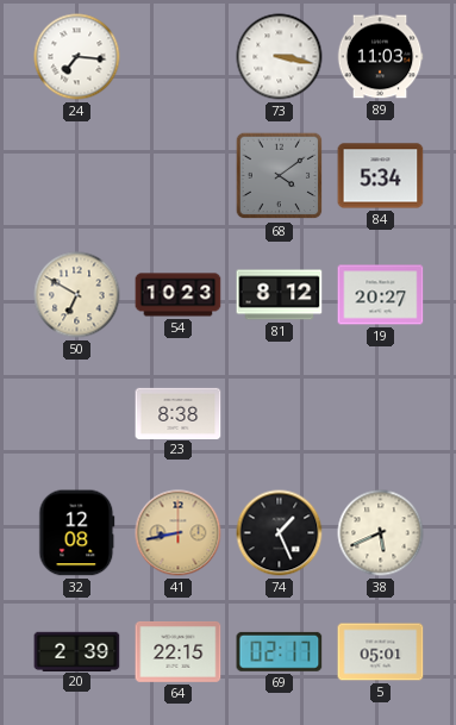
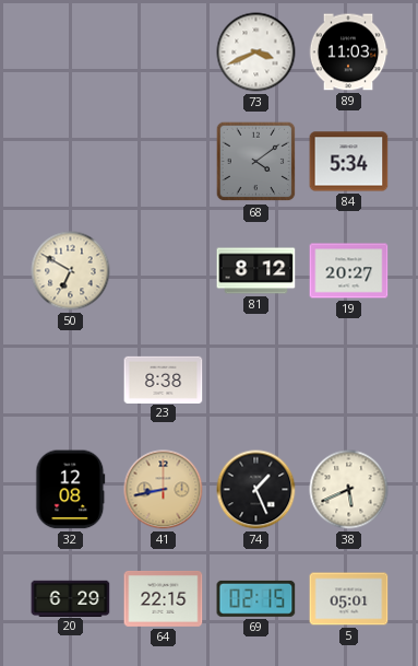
24: 7:16 -> none (77, 57)
73: 3:17 -> 3:41 (256, 52)
54: 10:23 -> none (179, 295)
20: 2:39 -> 6:29 (71, 598)
69: 02:17 -> 02:15 (256, 598)
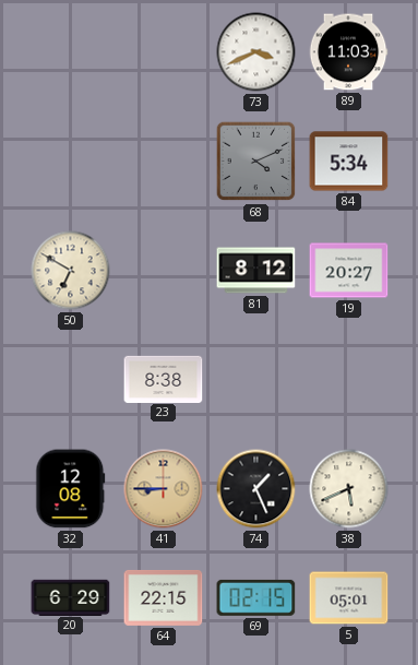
68: 4:09 -> 4:11 (256, 162)
41: 8:43 -> 8:45 (164, 489)
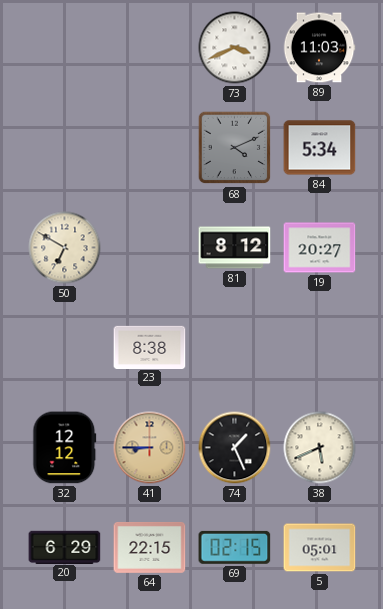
32: 12:08 -> 12:12 (65, 448)
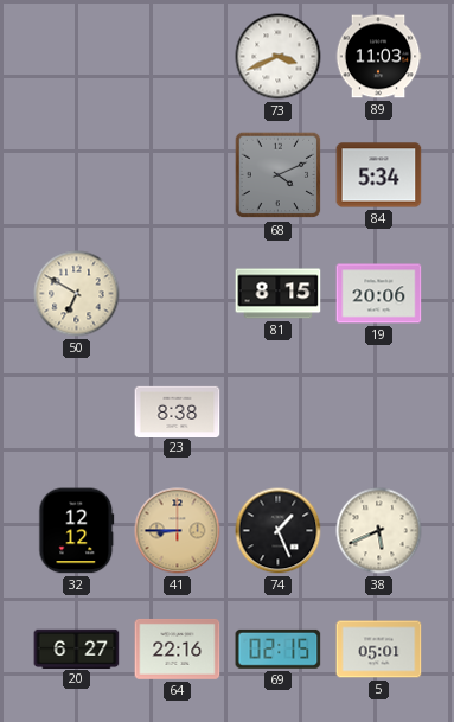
81: 8:12 -> 8:15 (279, 294)
19: 20:27 -> 20:06 (379, 294)
20: 6:29 -> 6:27 (77, 648)
64: 22:15 -> 22:16 (178, 648)
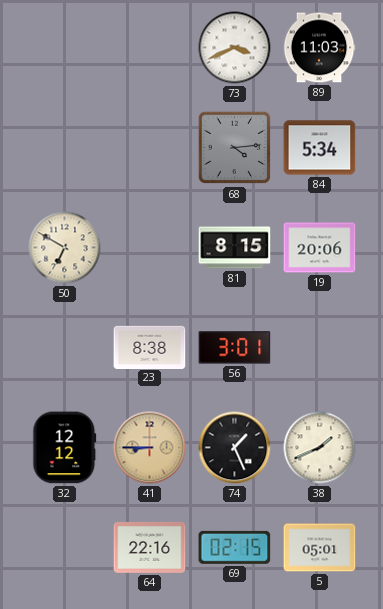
68: 4:11 -> 4:14 (235, 148)
56: none -> 3:01 (235, 348)
38: 5:41 -> 1:41 (320, 448)
20: 6:27 -> none (77, 648)
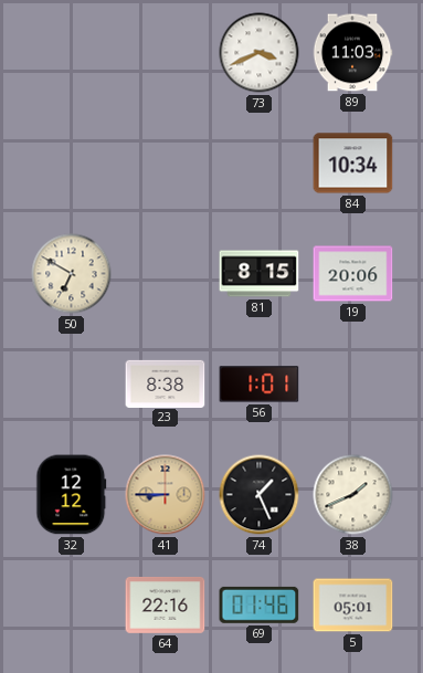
68: 4:14 -> none (235, 148)
84: 5:34 -> 10:34 (353, 164)
56: 3:01 -> 1:01 (260, 385)
69: 02:15 -> 01:46 (260, 604)
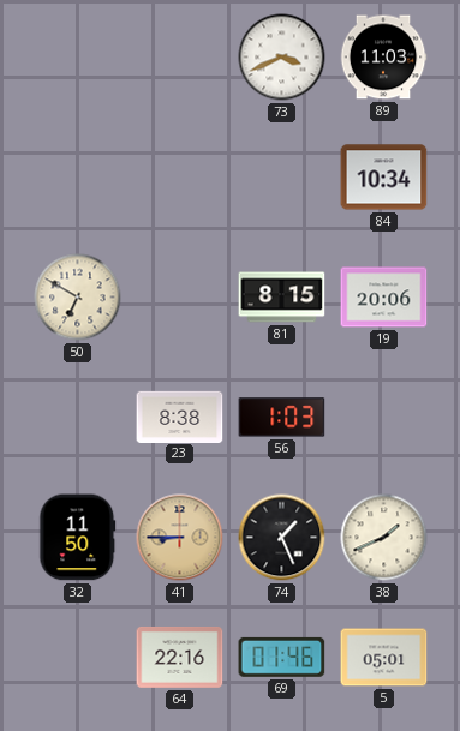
56: 1:01 -> 1:03 (282, 418)
32: 12:12 -> 11:50 (78, 538)
